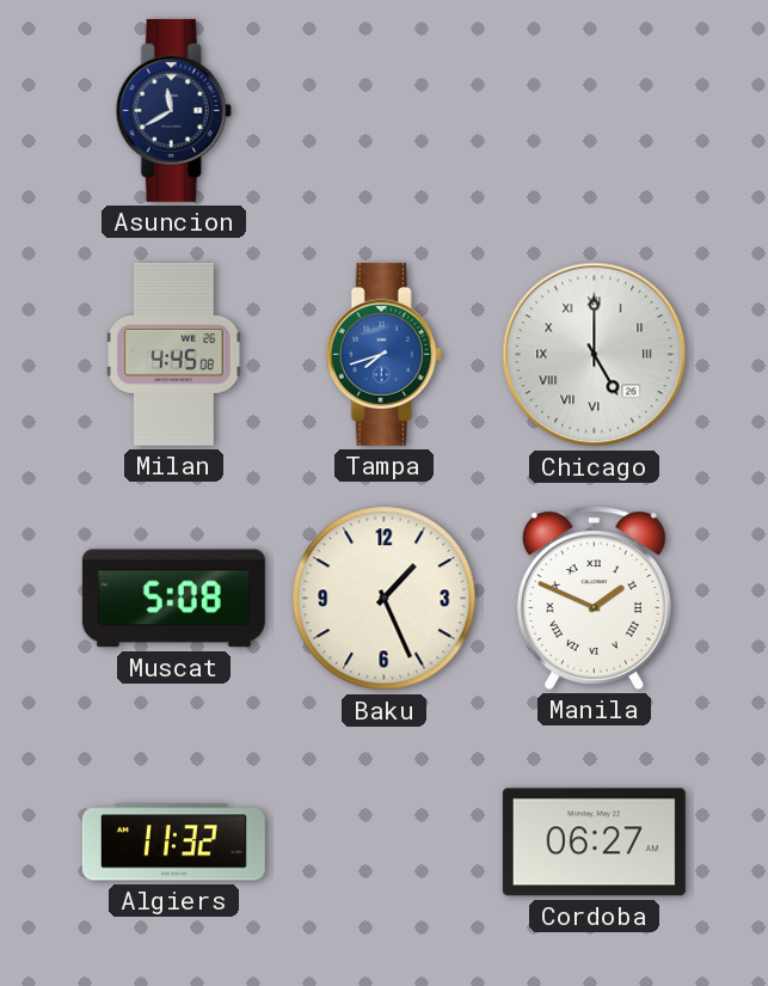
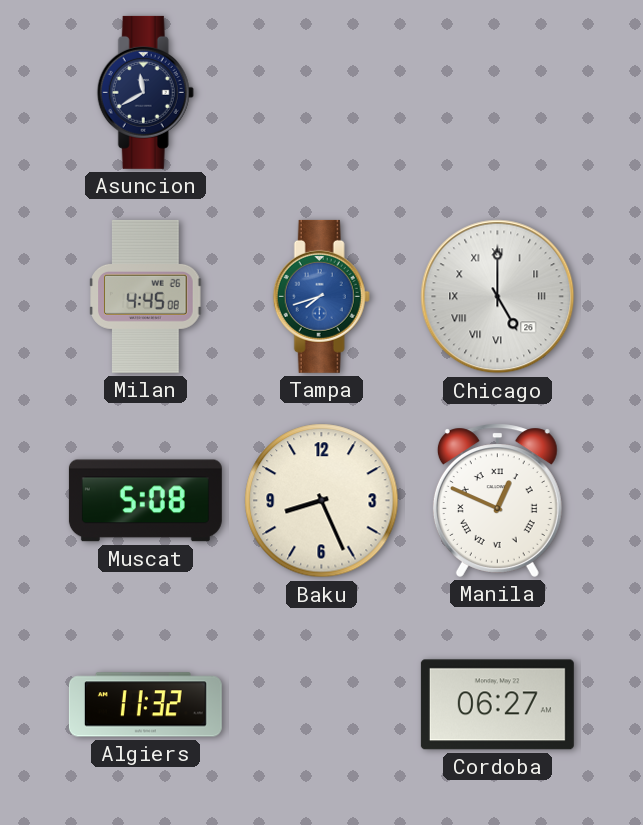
Baku: 1:26 -> 8:26 (322, 501)
Manila: 1:49 -> 12:49 (497, 500)
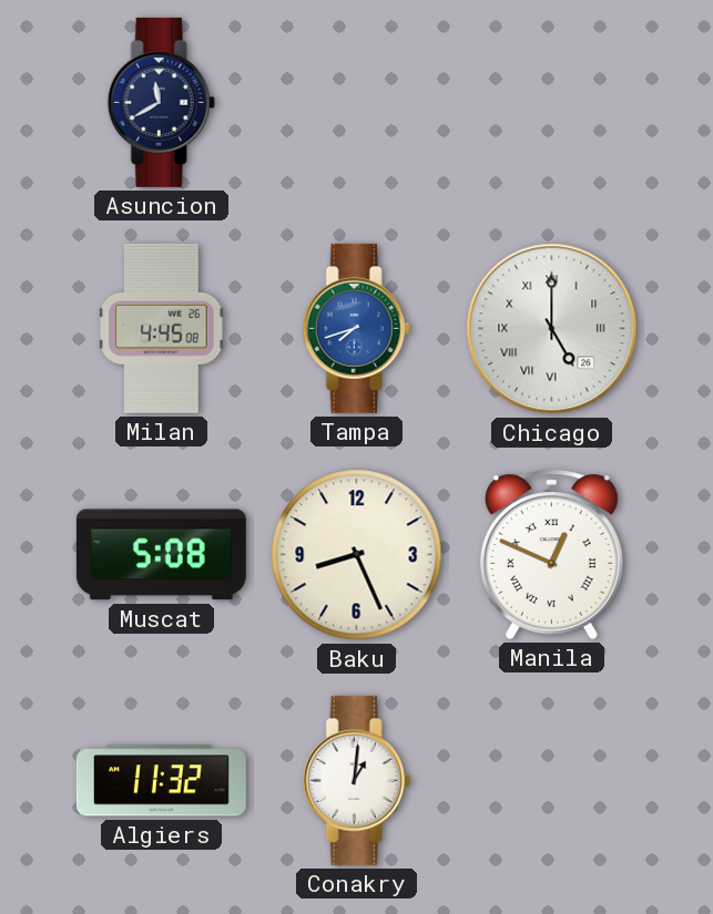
Conakry: none -> 1:01 (356, 780)
Cordoba: 06:27 -> none (497, 705)
